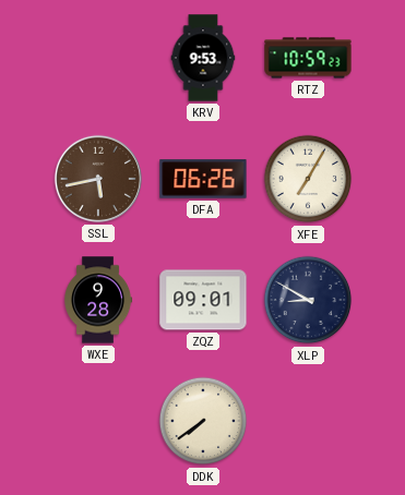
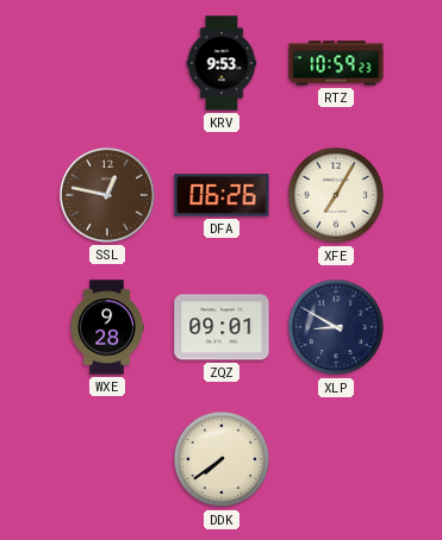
SSL: 5:43 -> 12:47 (107, 195)
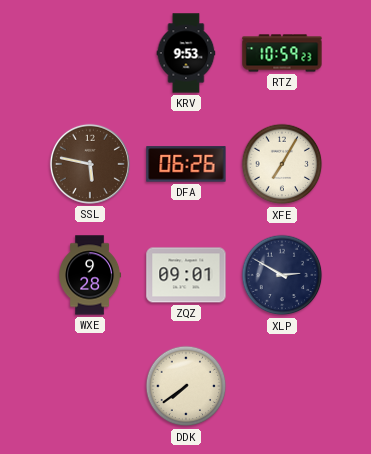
SSL: 12:47 -> 5:47 (90, 164)
XLP: 8:50 -> 2:50 (282, 275)
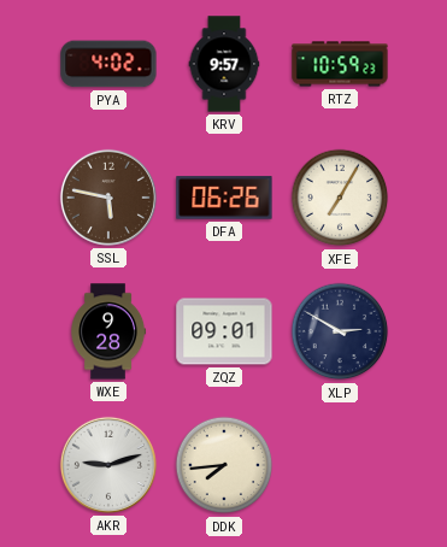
PYA: none -> 4:02 (108, 64)
KRV: 9:53 -> 9:57 (224, 64)
AKR: none -> 9:12 (108, 465)
DDK: 7:39 -> 7:44 (224, 465)
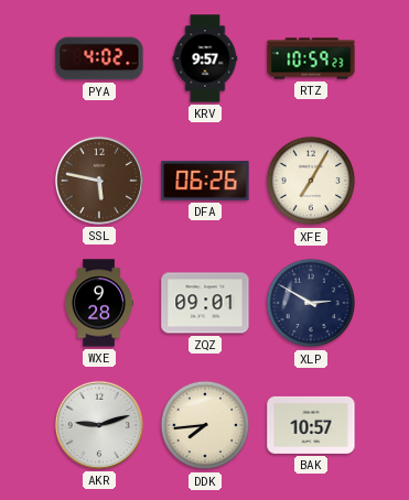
BAK: none -> 10:57 (311, 425)
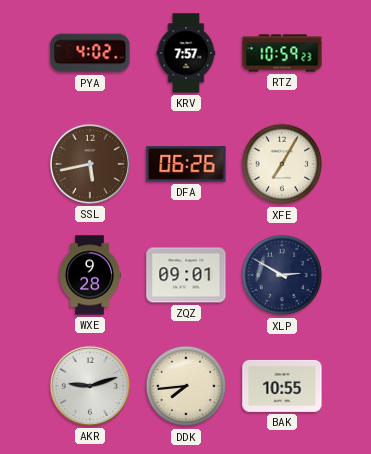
KRV: 9:57 -> 7:57 (186, 53)
SSL: 5:47 -> 5:43 (90, 164)
BAK: 10:57 -> 10:55 (282, 386)
